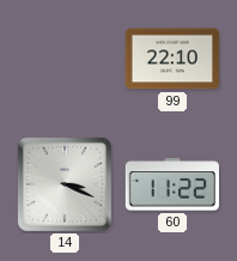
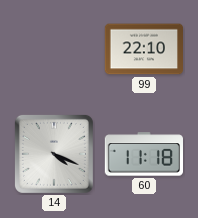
14: 3:19 -> 4:19 (54, 154)
60: 11:22 -> 11:18 (143, 154)
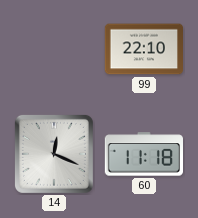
14: 4:19 -> 12:19 (54, 154)
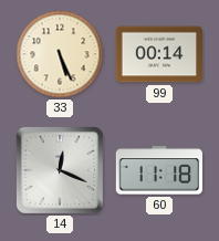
33: none -> 5:26 (60, 54)
99: 22:10 -> 00:14 (158, 54)
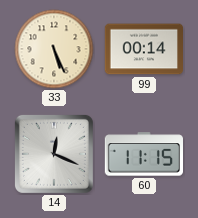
60: 11:18 -> 11:15 (143, 154)
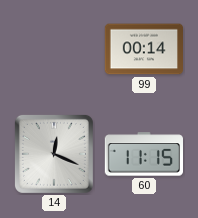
33: 5:26 -> none (54, 49)
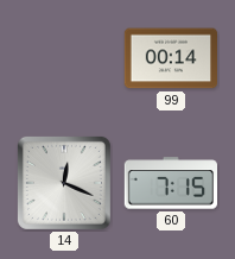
60: 11:15 -> 7:15 (170, 183)
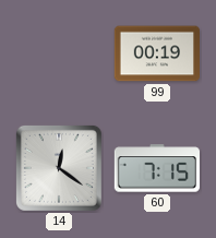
99: 00:14 -> 00:19 (156, 53)
14: 12:19 -> 12:21 (59, 168)
